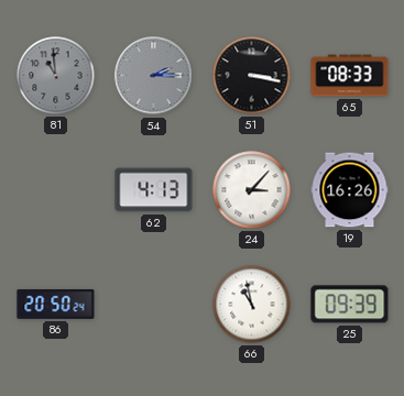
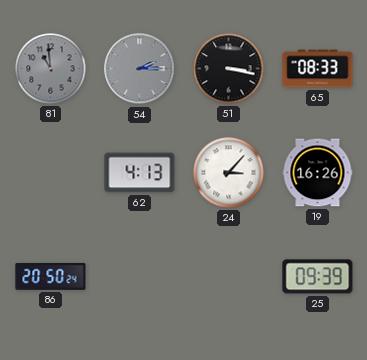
66: 10:58 -> none (252, 305)
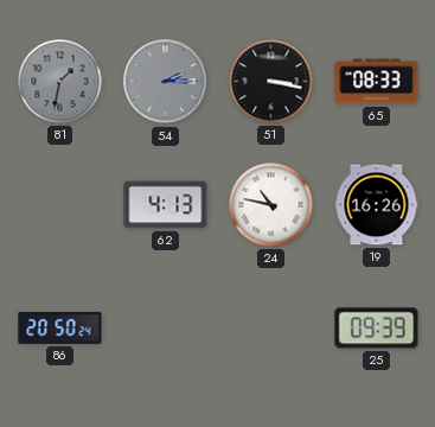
81: 10:59 -> 1:32 (60, 82)
24: 3:07 -> 10:47 (271, 205)
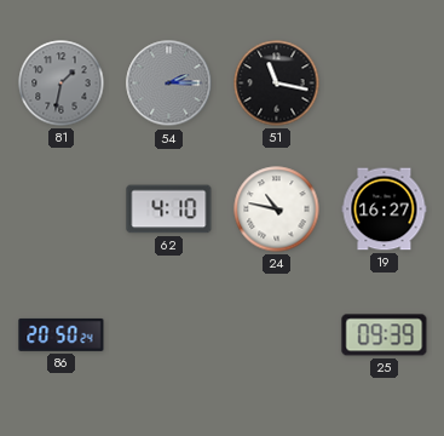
51: 3:17 -> 11:17 (277, 84)
65: 08:33 -> none (377, 82)
62: 4:13 -> 4:10 (169, 210)
19: 16:26 -> 16:27 (385, 210)
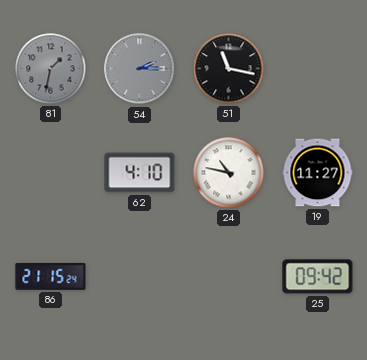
19: 16:27 -> 11:27 (318, 173)
86: 20:50 -> 21:15 (51, 276)
25: 09:39 -> 09:42 (318, 277)
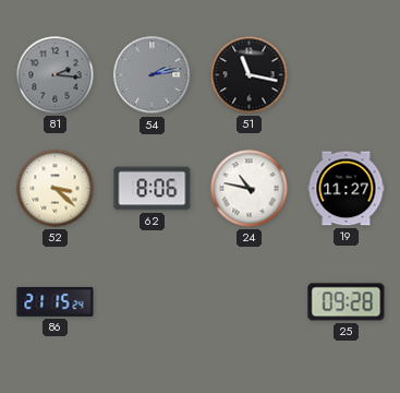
81: 1:32 -> 2:16 (56, 75)
54: 2:15 -> 2:13 (153, 75)
52: none -> 3:22 (56, 189)
62: 4:10 -> 8:06 (153, 189)
25: 09:42 -> 09:28 (347, 302)
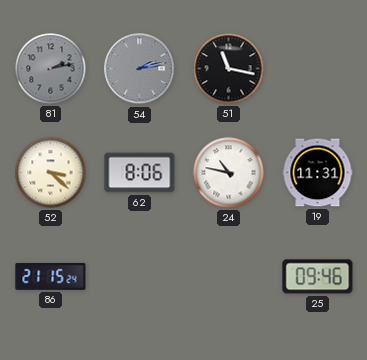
81: 2:16 -> 2:13 (51, 69)
19: 11:27 -> 11:31 (318, 173)
25: 09:28 -> 09:46 (318, 277)
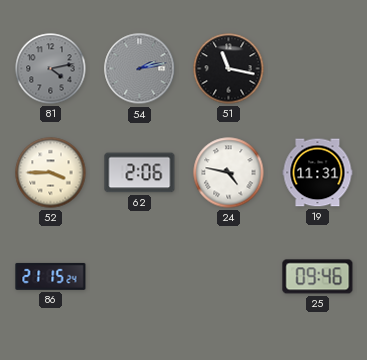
81: 2:13 -> 4:13 (51, 69)
52: 3:22 -> 3:45 (51, 173)
62: 8:06 -> 2:06 (140, 173)
24: 10:47 -> 4:47 (229, 173)
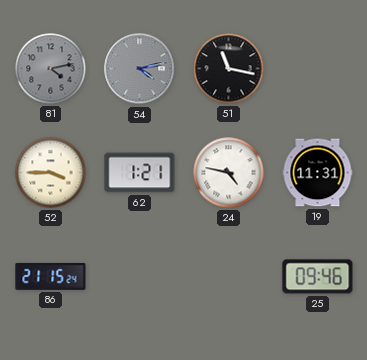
54: 2:13 -> 4:13 (140, 69)
62: 2:06 -> 1:21 (140, 173)
